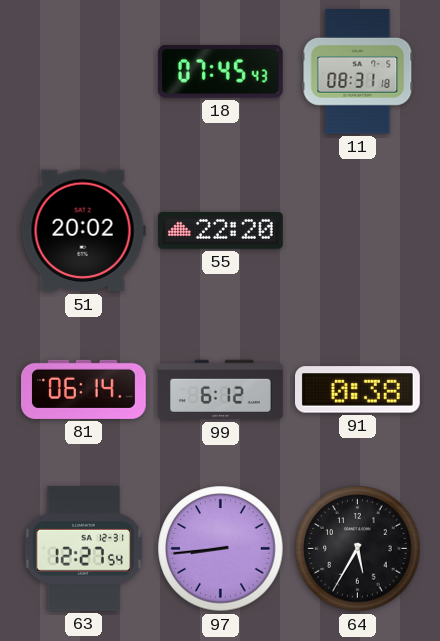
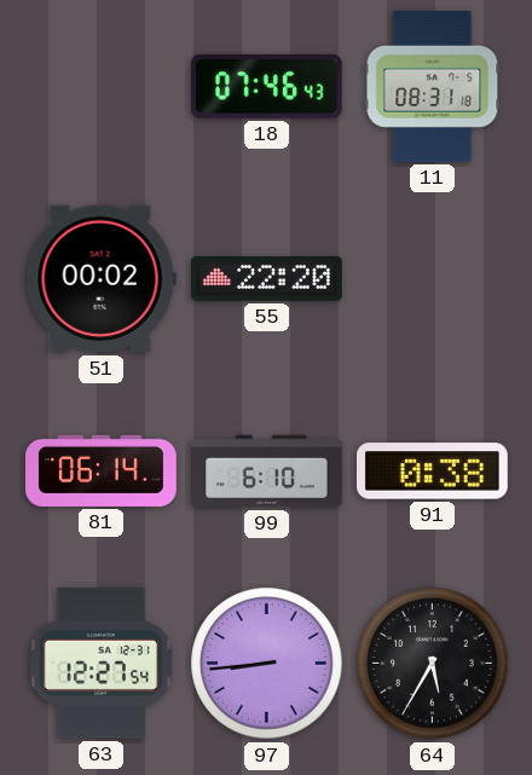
18: 07:45 -> 07:46 (266, 87)
51: 20:02 -> 00:02 (100, 279)
99: 6:12 -> 6:10 (267, 472)
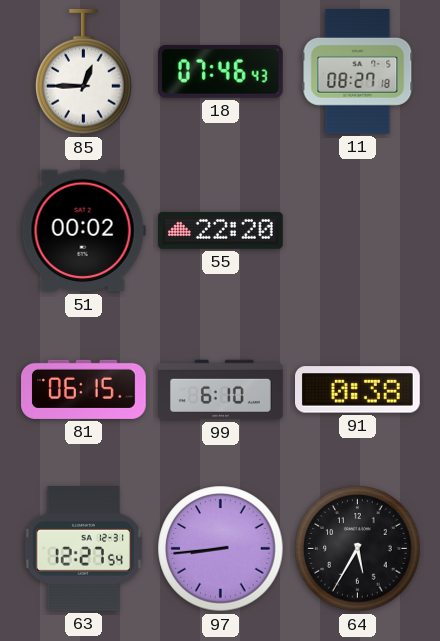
85: none -> 12:45 (84, 73)
11: 08:31 -> 08:27 (358, 72)
81: 06:14 -> 06:15 (84, 389)
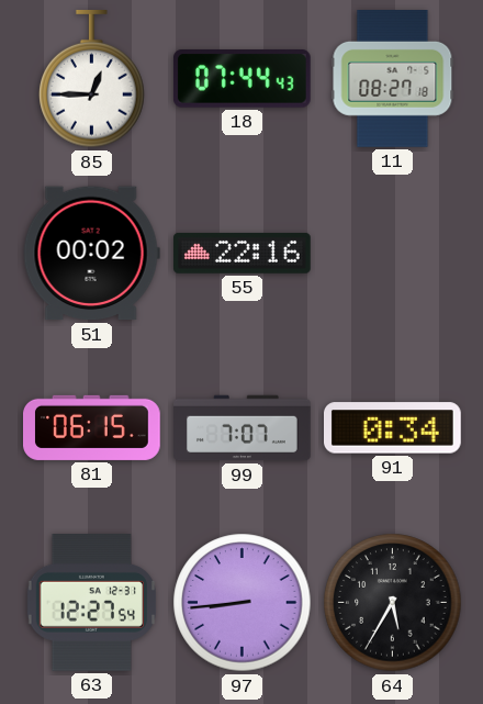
18: 07:46 -> 07:44 (241, 79)
55: 22:20 -> 22:16 (243, 253)
99: 6:10 -> 7:07 (243, 428)
91: 0:38 -> 0:34 (393, 428)
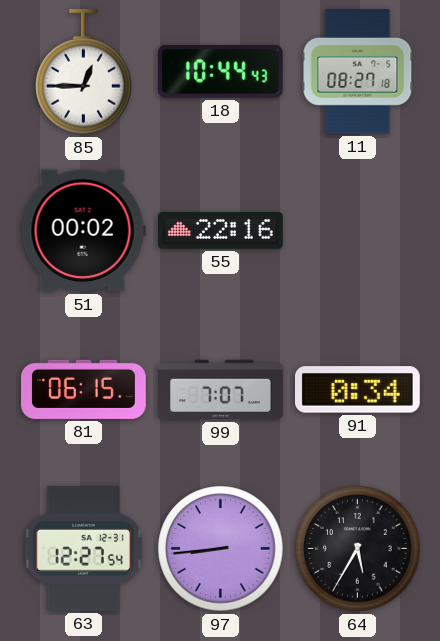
18: 07:44 -> 10:44 (220, 72)
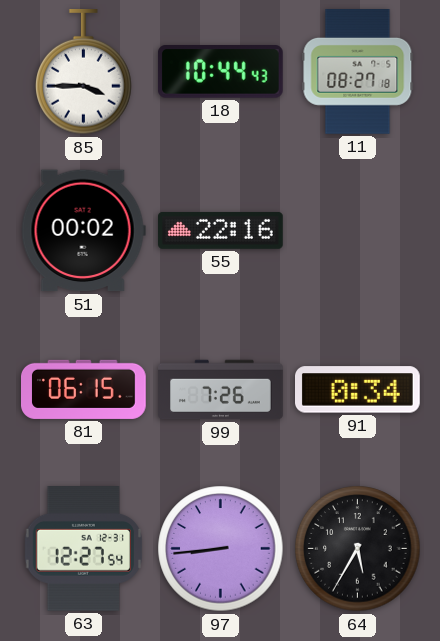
85: 12:45 -> 3:45 (84, 73)
99: 7:07 -> 7:26 (221, 390)
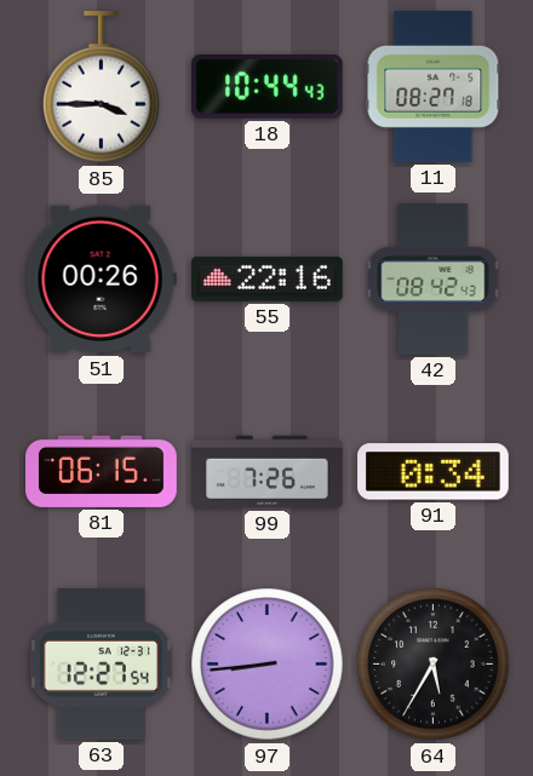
51: 00:02 -> 00:26 (101, 280)
42: none -> 08:42 (434, 280)
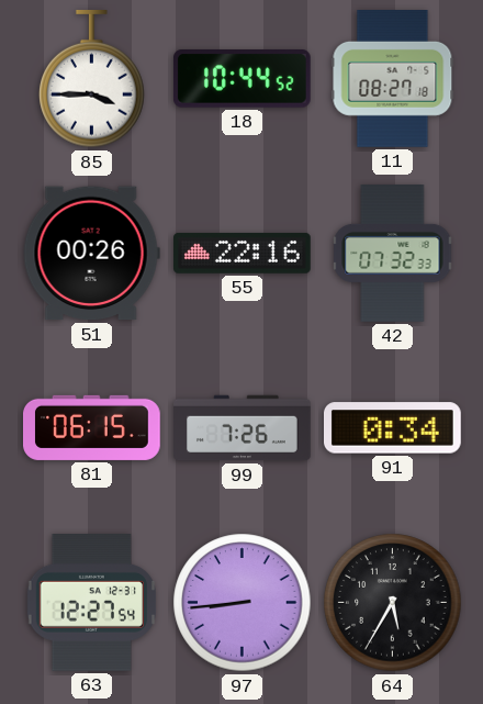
18: 10:44:43 -> 10:44:52 (241, 79)
42: 08:42 -> 07:32 (393, 254)
